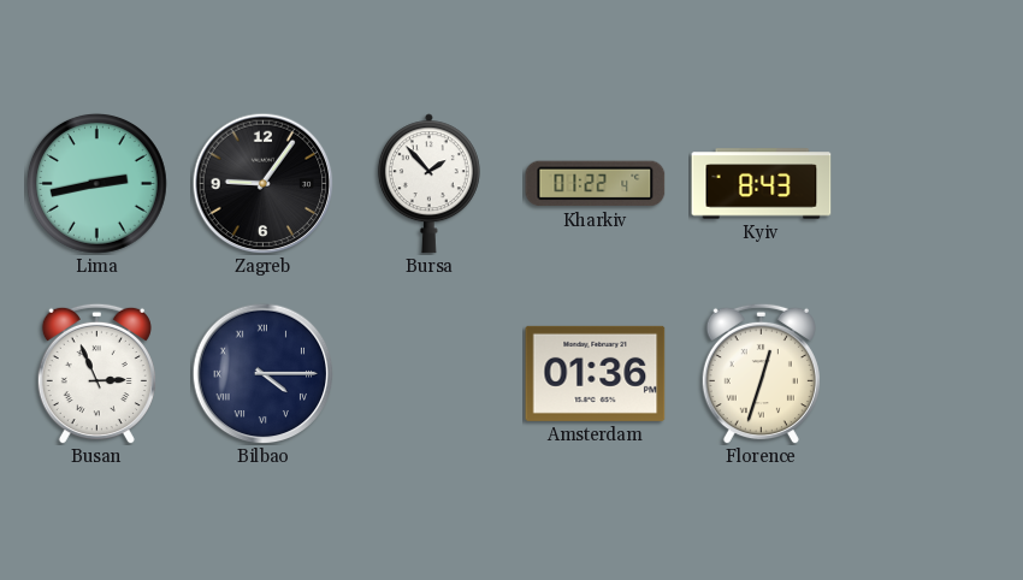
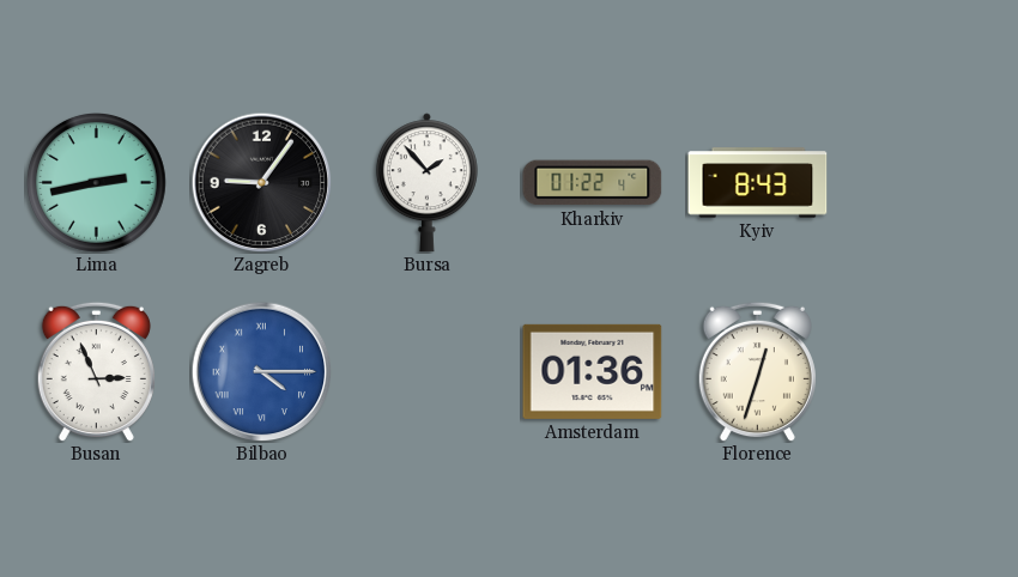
Bilbao dial: navy -> blue (261, 371)
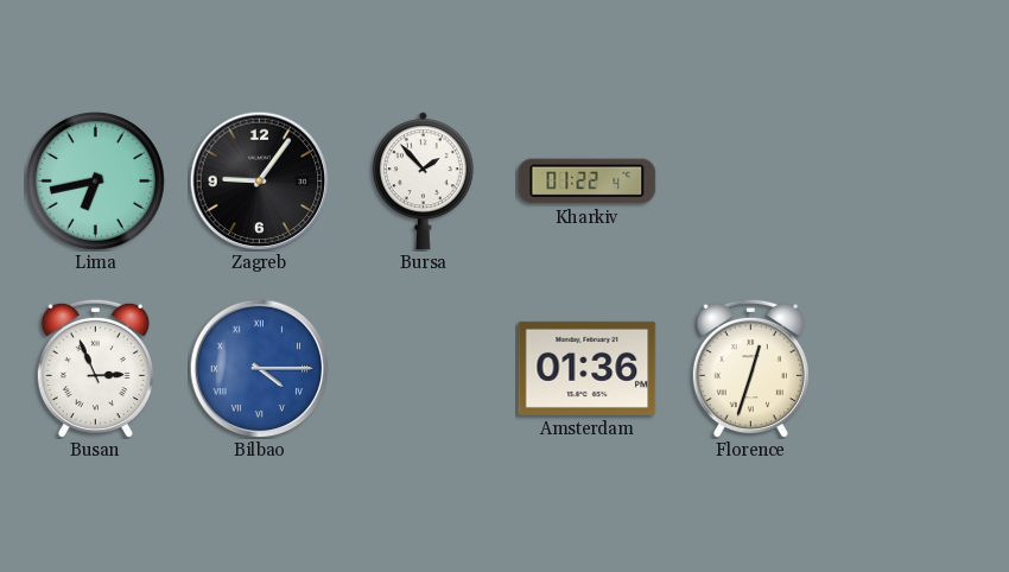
Lima: 2:43 -> 6:43 (95, 180)
Kyiv: 8:43 -> none (758, 183)
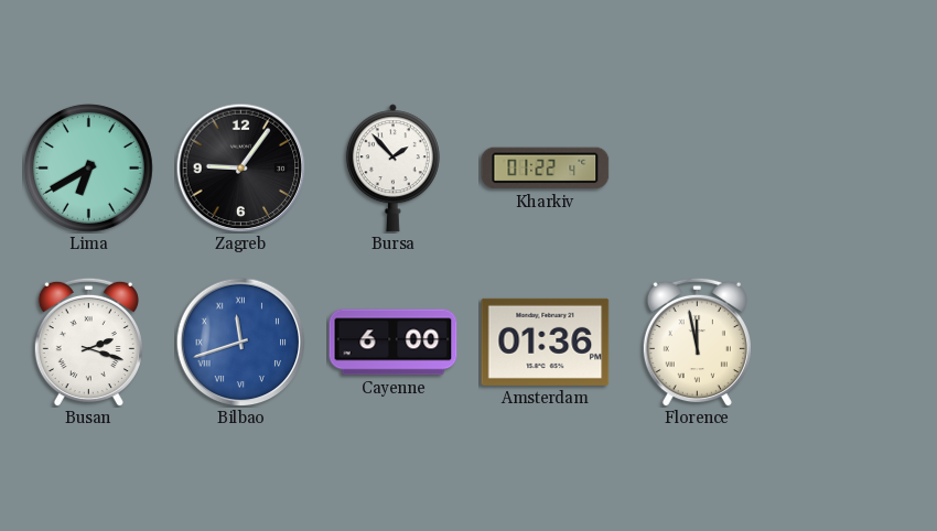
Lima: 6:43 -> 6:40 (88, 167)
Busan: 2:56 -> 2:18 (88, 342)
Bilbao: 4:15 -> 11:42 (240, 342)
Cayenne: none -> 6:00 (394, 343)
Florence: 12:33 -> 11:58 (697, 342)
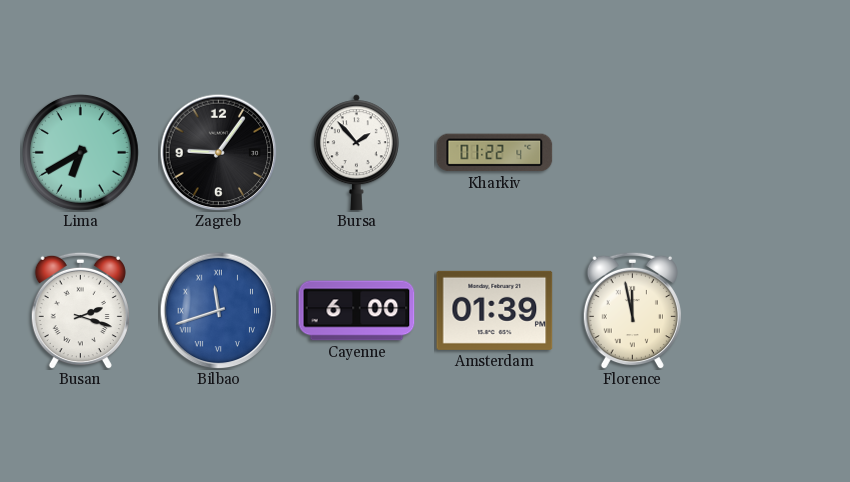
Amsterdam: 01:36 -> 01:39 (495, 310)
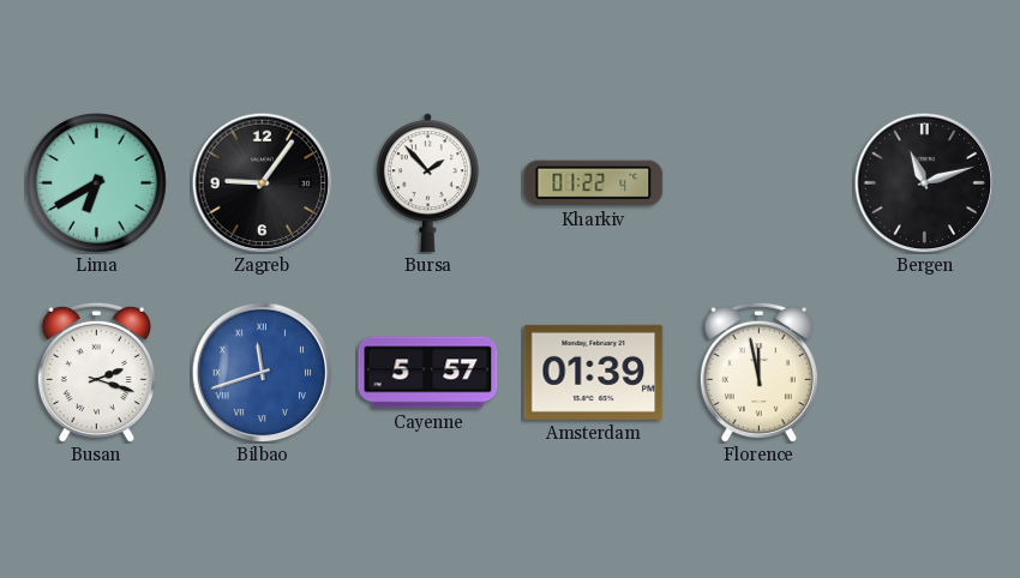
Bergen: none -> 11:12 (924, 182)
Cayenne: 6:00 -> 5:57 (428, 373)
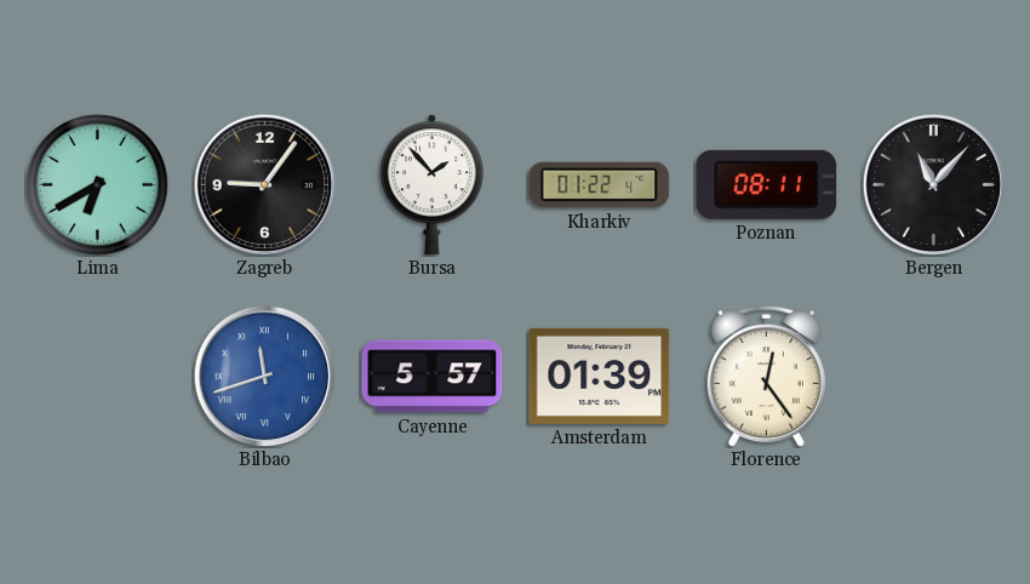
Poznan: none -> 08:11 (767, 184)
Bergen: 11:12 -> 11:07 (933, 184)
Busan: 2:18 -> none (96, 372)
Florence: 11:58 -> 12:24 (766, 376)
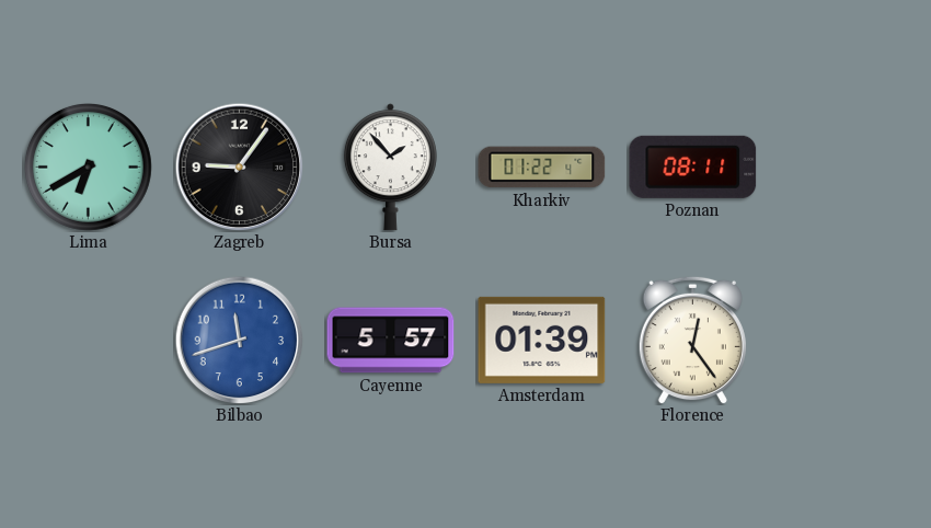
Bergen: 11:07 -> none (933, 184)
Bilbao numerals: Roman -> Arabic (239, 340)
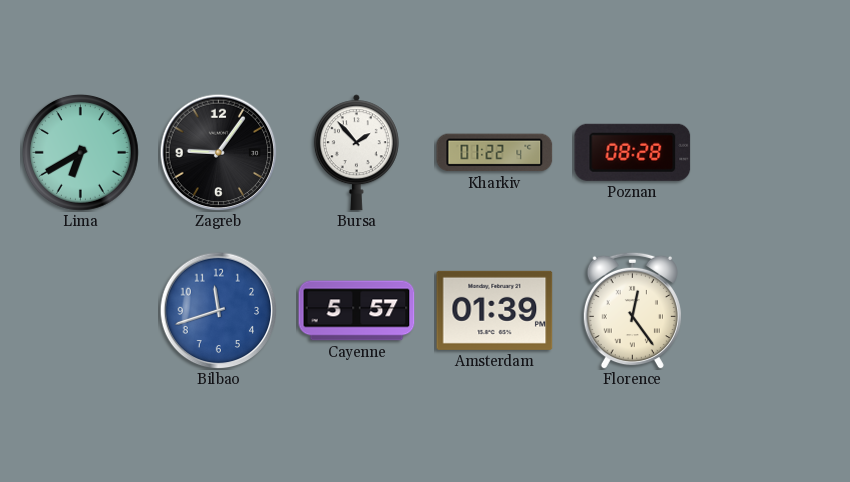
Poznan: 08:11 -> 08:28 (633, 152)
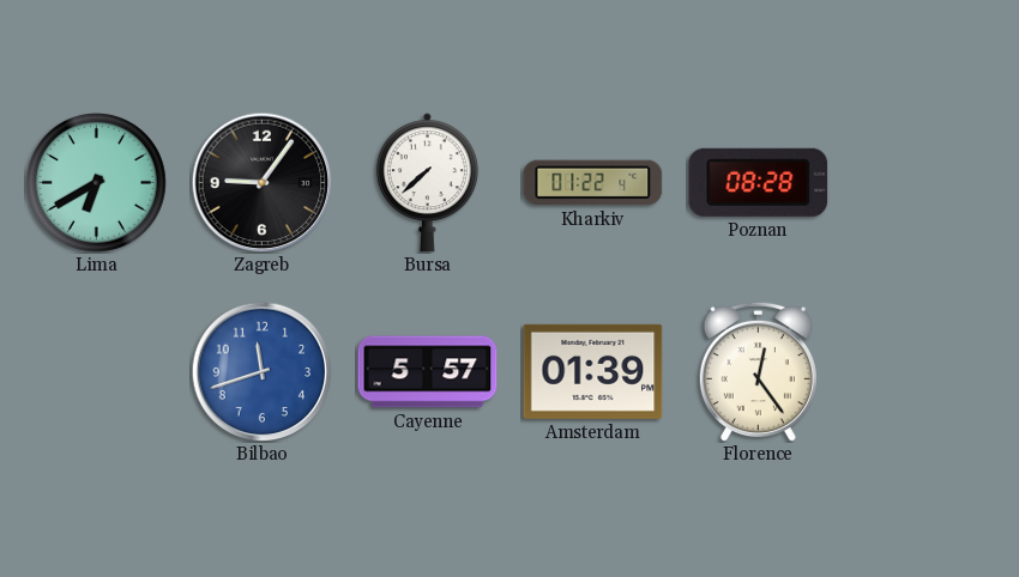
Bursa: 1:53 -> 7:38 (427, 183)
